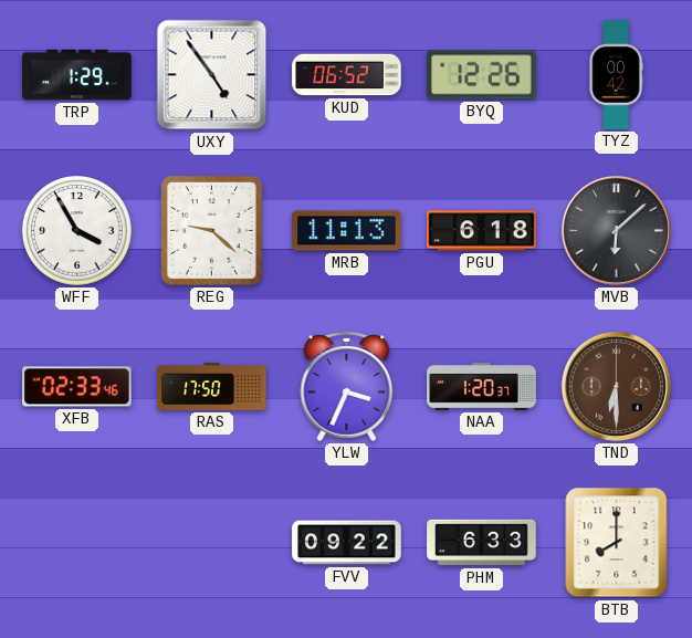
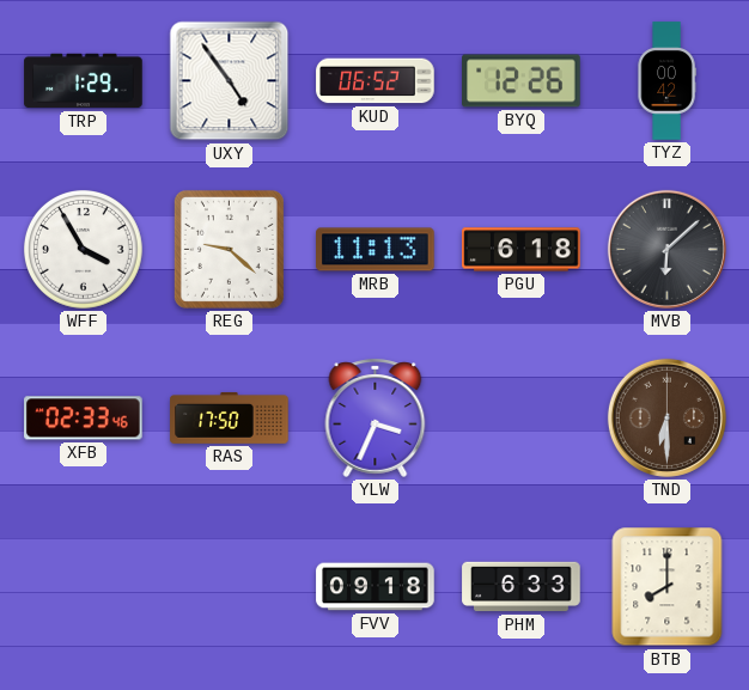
NAA: 1:20 -> none (482, 387)
FVV: 09:22 -> 09:18 (376, 587)
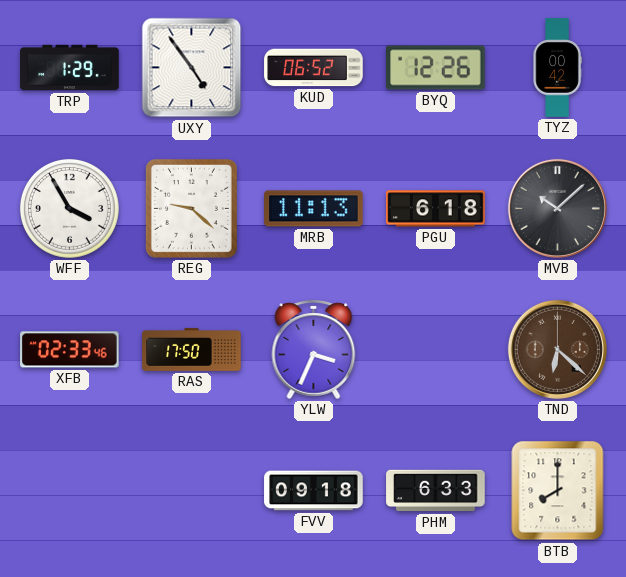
MVB: 6:08 -> 10:08 (557, 208)
TND: 6:30 -> 6:22 (557, 349)
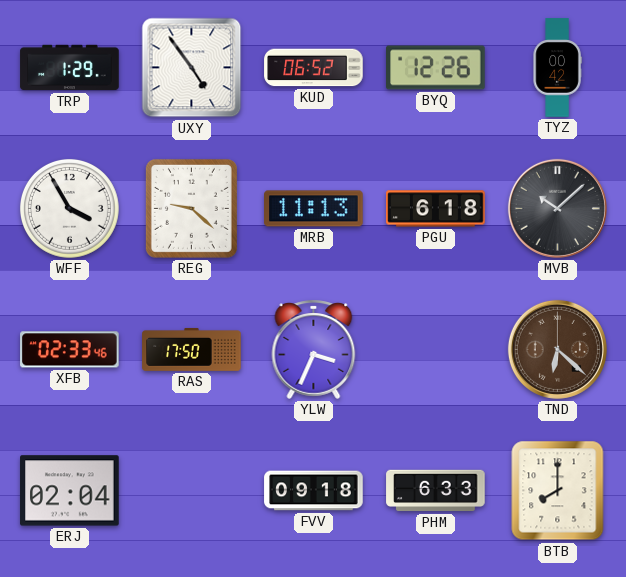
ERJ: none -> 02:04 (70, 491)
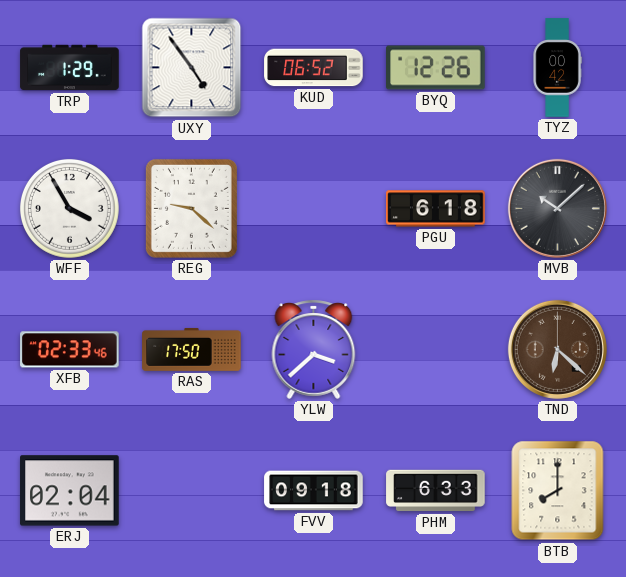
MRB: 11:13 -> none (314, 209)
YLW: 3:34 -> 3:38 (314, 349)
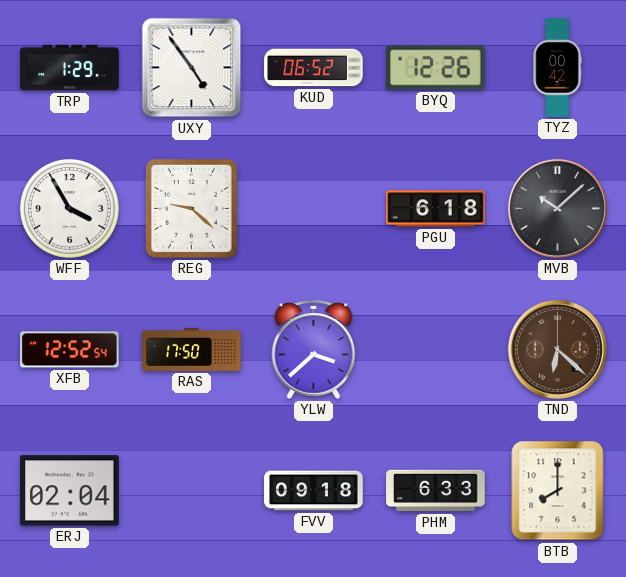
XFB: 02:33 -> 12:52 (70, 350)
